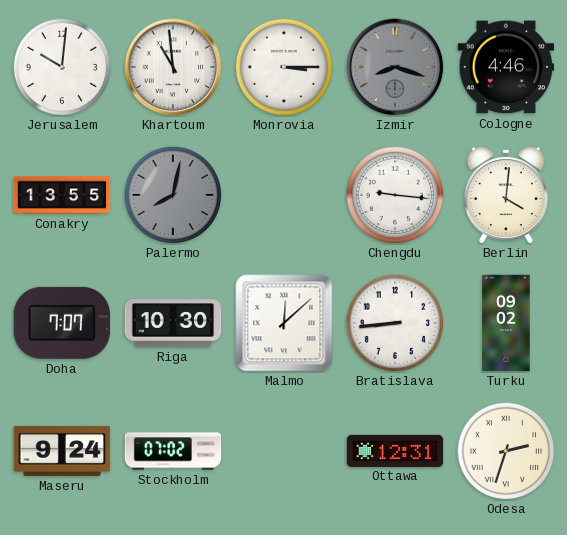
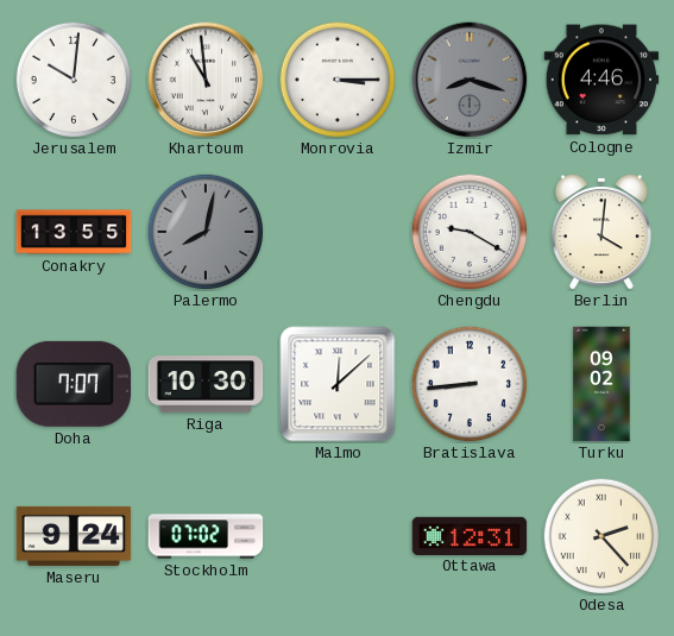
Chengdu: 9:16 -> 9:20 (470, 232)
Odesa: 2:33 -> 2:23 (601, 536)
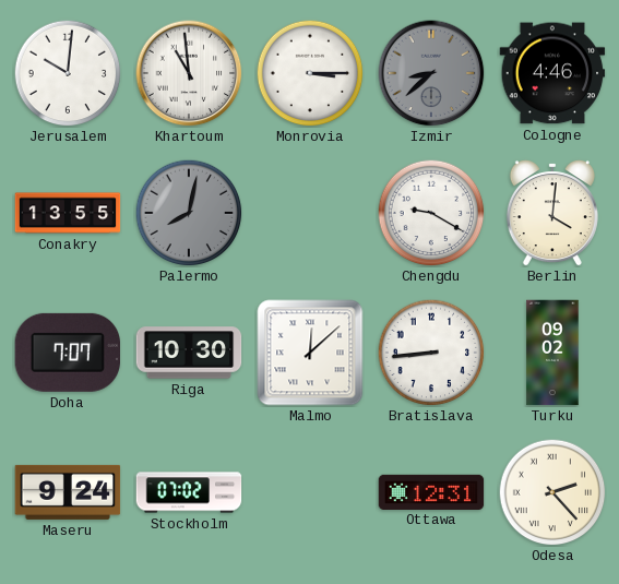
Izmir: 8:18 -> 8:38 (431, 73)
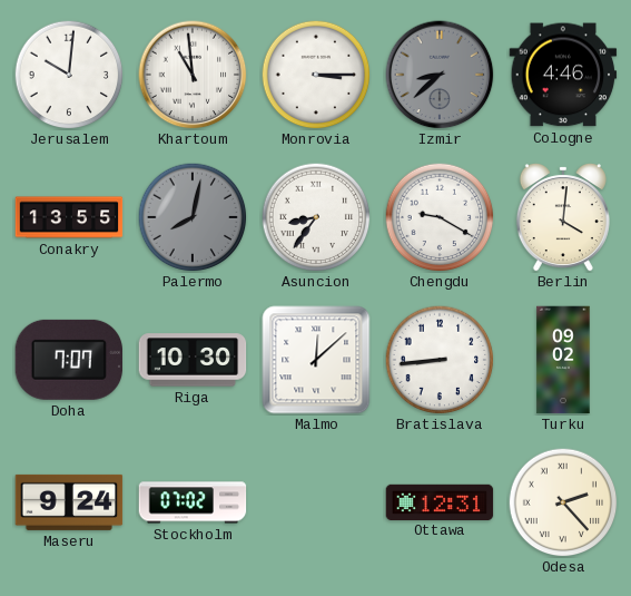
Asuncion: none -> 8:36 (316, 217)
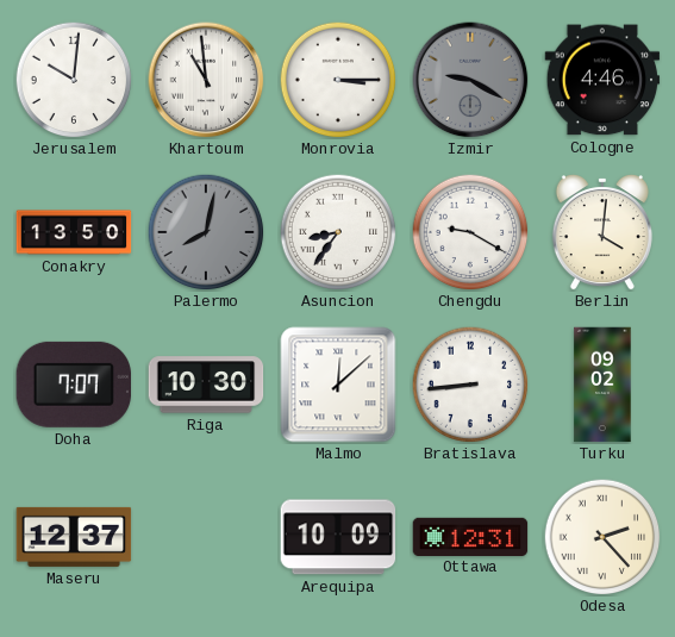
Izmir: 8:38 -> 9:20 (470, 80)
Conakry: 13:55 -> 13:50 (74, 232)
Maseru: 9:24 -> 12:37 (74, 537)
Stockholm: 07:02 -> none (193, 502)
Arequipa: none -> 10:09 (338, 537)
